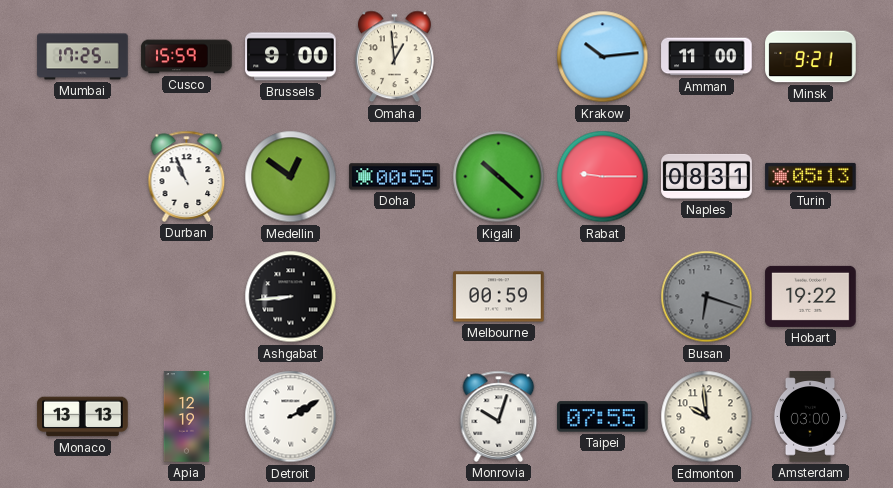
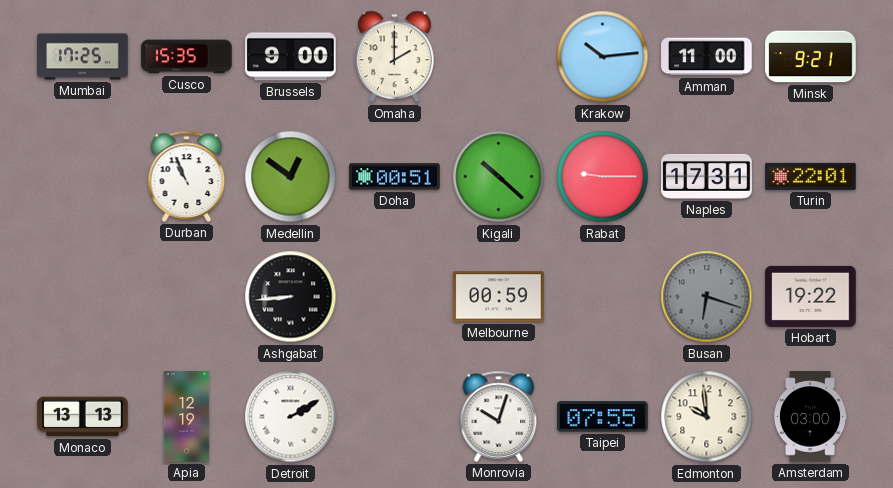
Cusco: 15:59 -> 15:35 (187, 57)
Omaha: 12:59 -> 2:00 (394, 57)
Doha: 00:55 -> 00:51 (395, 177)
Naples: 08:31 -> 17:31 (707, 176)
Turin: 05:13 -> 22:01 (811, 176)
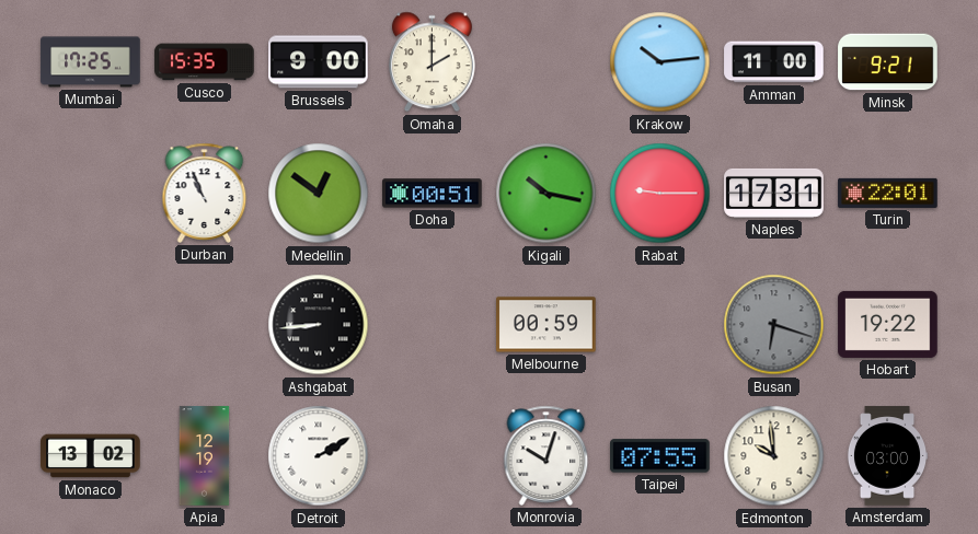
Kigali: 10:22 -> 10:17 (546, 194)
Monaco: 13:13 -> 13:02 (91, 456)
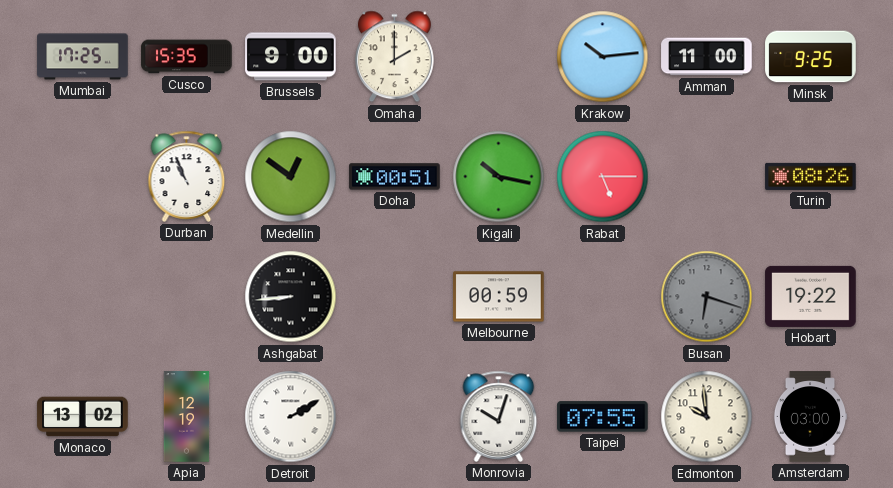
Minsk: 9:21 -> 9:25 (811, 57)
Rabat: 9:15 -> 5:15 (603, 177)
Naples: 17:31 -> none (774, 193)
Turin: 22:01 -> 08:26 (811, 176)
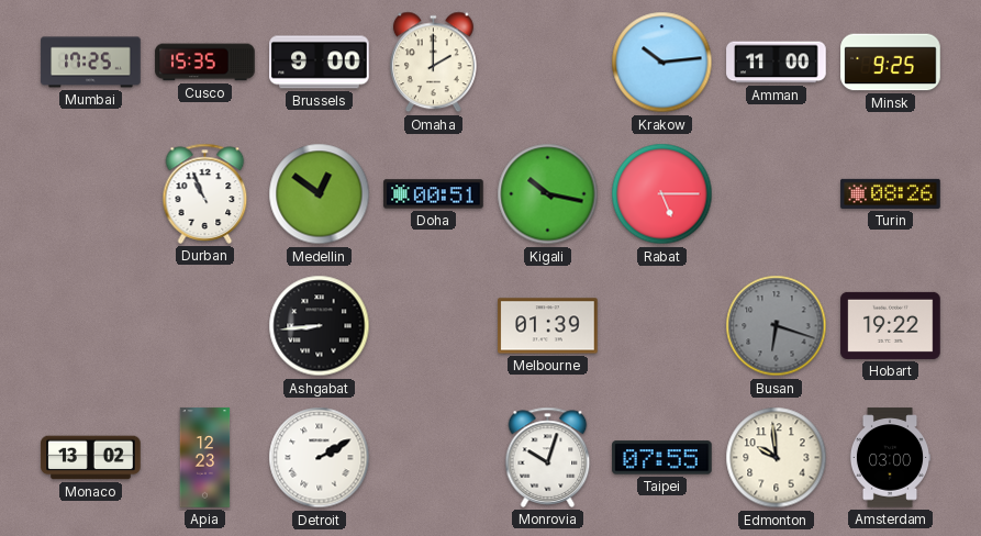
Melbourne: 00:59 -> 01:39 (548, 326)
Apia: 12:19 -> 12:23 (205, 458)
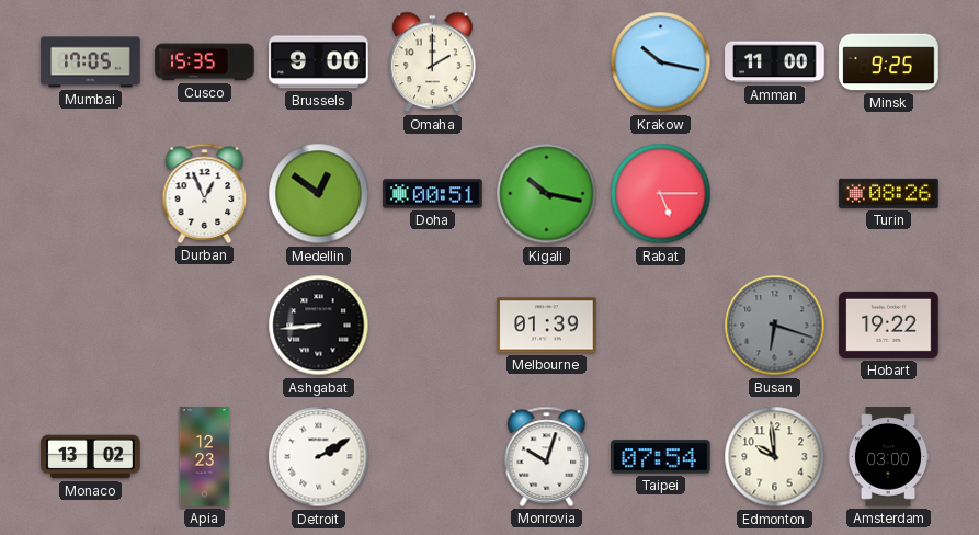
Mumbai: 17:25 -> 17:05 (91, 62)
Krakow: 10:14 -> 10:17 (661, 62)
Durban: 10:56 -> 12:56 (205, 193)
Taipei: 07:55 -> 07:54 (661, 457)
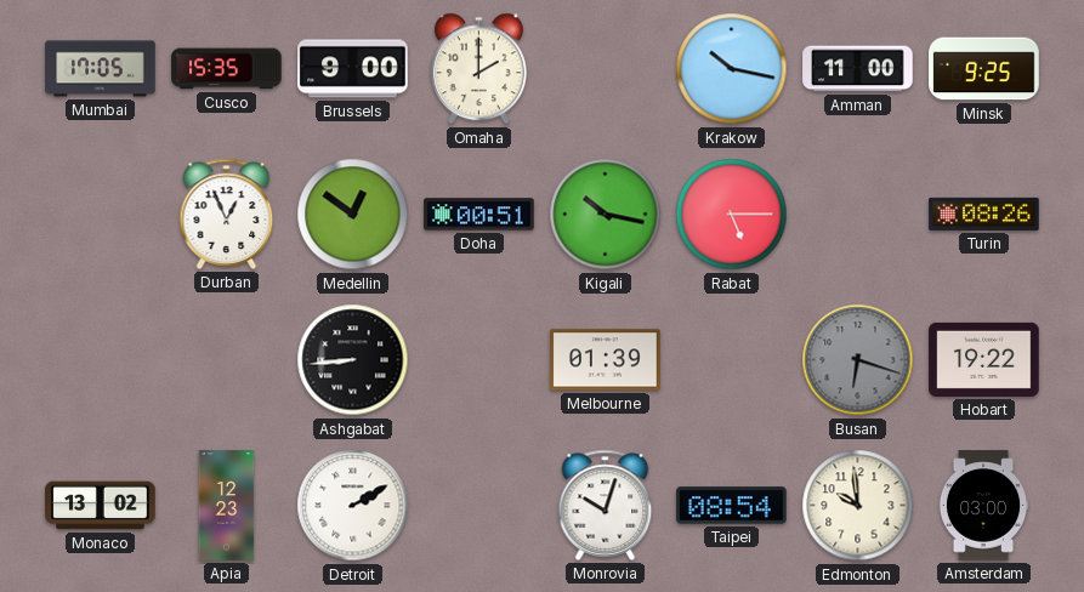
Taipei: 07:54 -> 08:54 (732, 506)
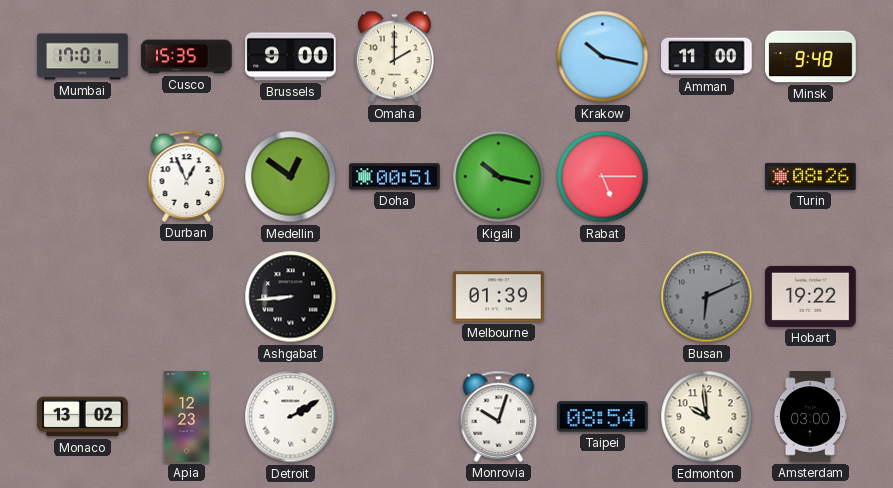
Mumbai: 17:05 -> 17:01 (83, 57)
Minsk: 9:25 -> 9:48 (811, 57)
Busan: 6:18 -> 6:11 (707, 297)
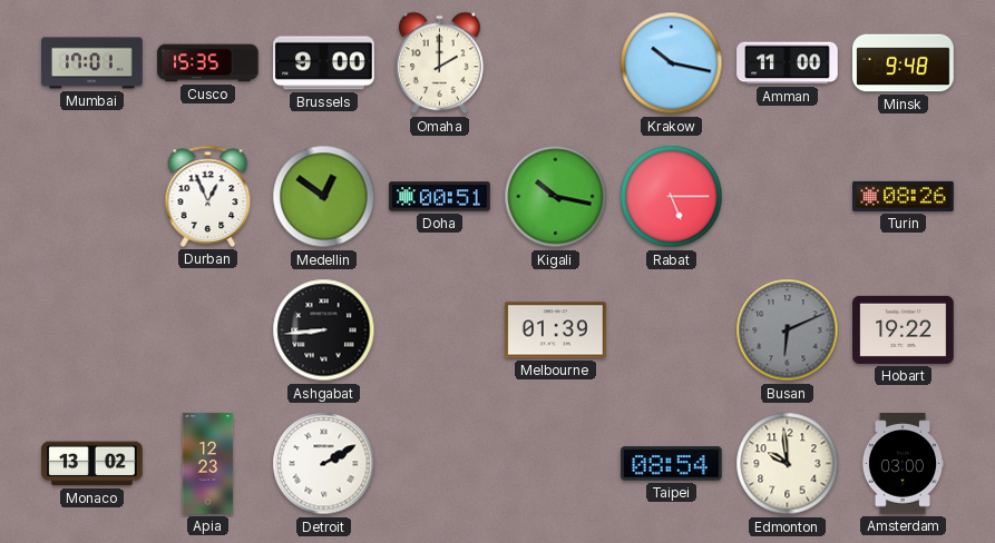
Monrovia: 10:03 -> none (499, 416)
